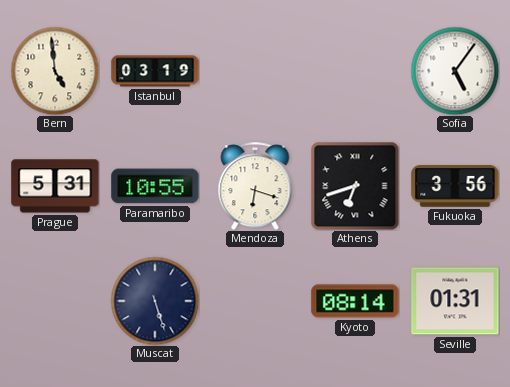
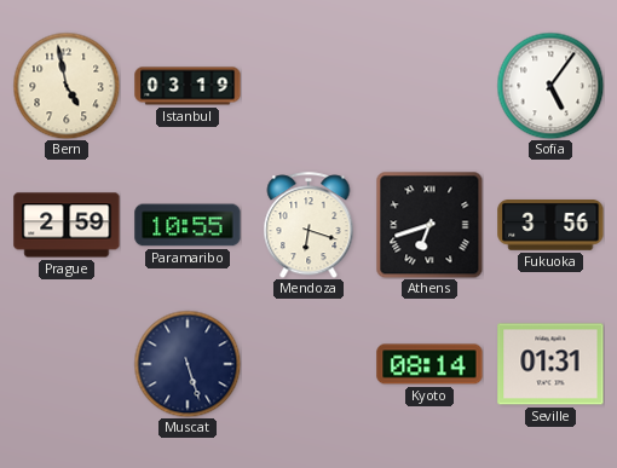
Bern: 4:59 -> 4:58 (67, 86)
Prague: 5:31 -> 2:59 (67, 225)
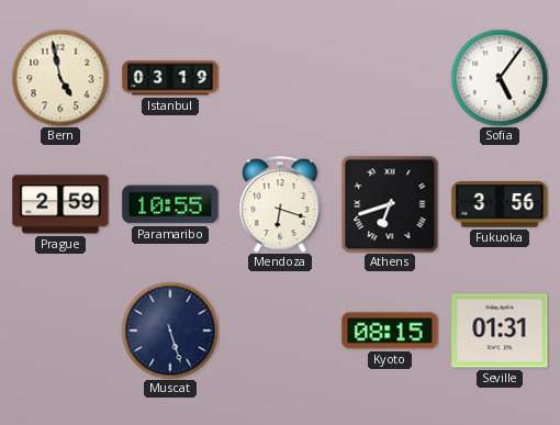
Kyoto: 08:14 -> 08:15 (390, 331)
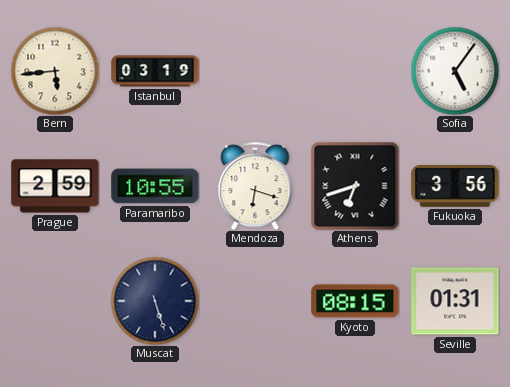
Bern: 4:58 -> 5:44 (55, 71)
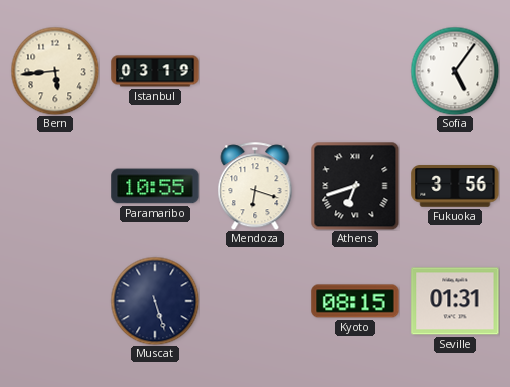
Prague: 2:59 -> none (55, 186)
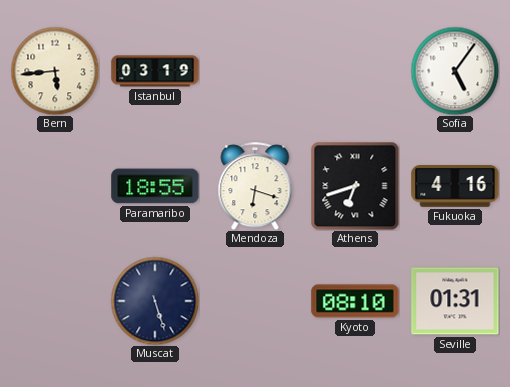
Paramaribo: 10:55 -> 18:55 (155, 186)
Fukuoka: 3:56 -> 4:16 (455, 187)
Kyoto: 08:15 -> 08:10 (355, 301)
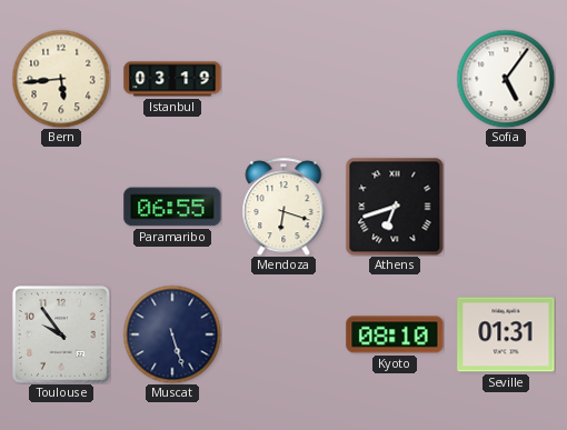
Paramaribo: 18:55 -> 06:55 (172, 207)
Fukuoka: 4:16 -> none (455, 187)
Toulouse: none -> 9:54 (61, 334)
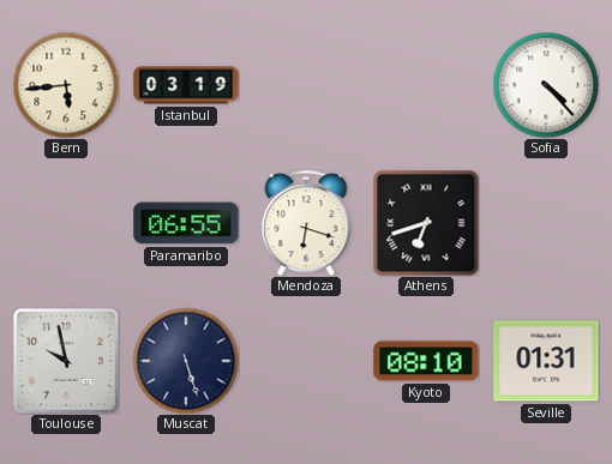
Sofia: 5:06 -> 4:23 (546, 85)
Toulouse: 9:54 -> 9:58 (66, 361)
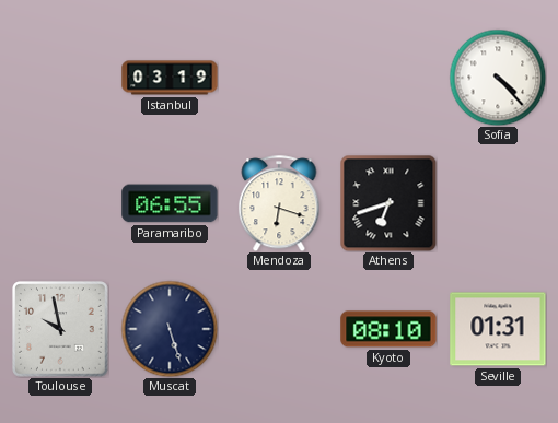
Bern: 5:44 -> none (66, 85)
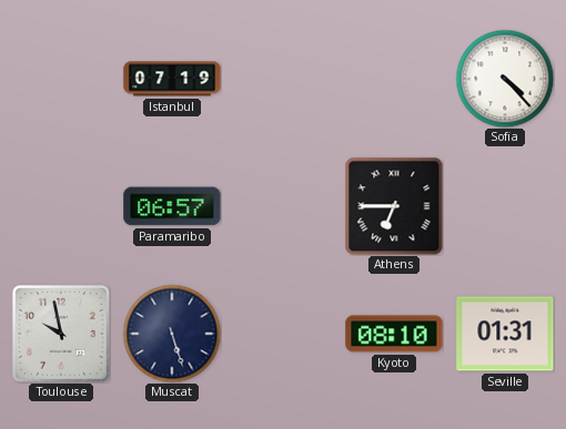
Istanbul: 03:19 -> 07:19 (172, 79)
Paramaribo: 06:55 -> 06:57 (172, 206)
Mendoza: 6:18 -> none (279, 203)
Athens: 6:42 -> 6:45 (394, 206)
